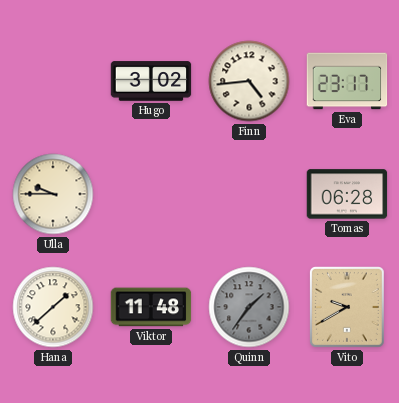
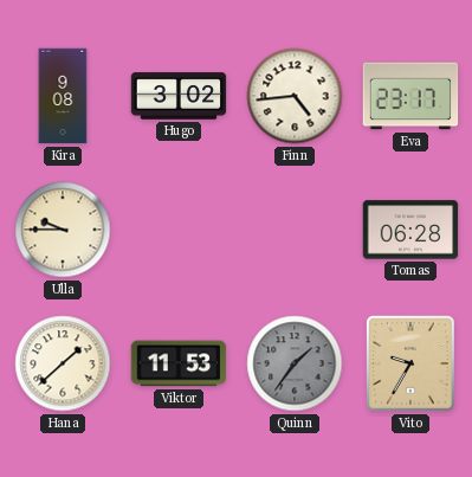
Kira: none -> 9:08 (63, 96)
Viktor: 11:48 -> 11:53 (179, 363)
Vito: 9:40 -> 9:35 (412, 365)
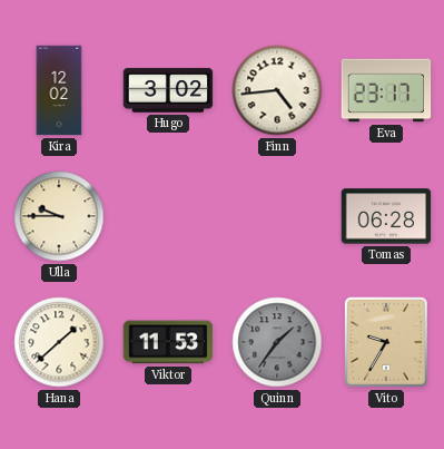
Kira: 9:08 -> 12:02 (59, 90)
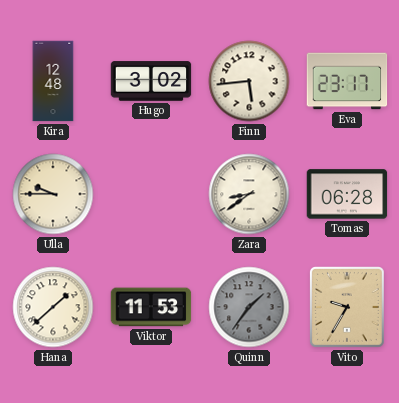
Kira: 12:02 -> 12:48 (53, 81)
Finn: 4:44 -> 5:44 (249, 81)
Zara: none -> 8:39 (249, 194)
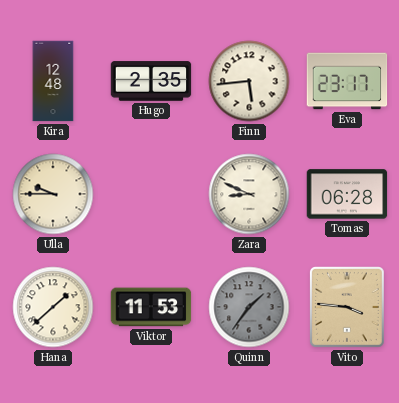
Hugo: 3:02 -> 2:35 (151, 81)
Zara: 8:39 -> 8:49 (249, 194)
Vito: 9:35 -> 3:46 (348, 308)
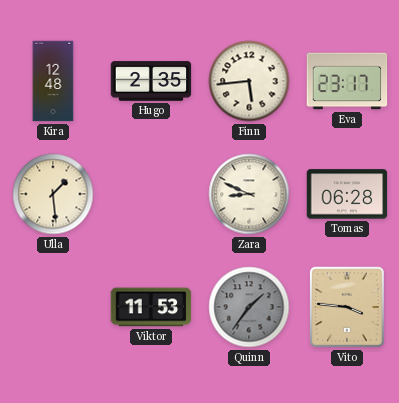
Ulla: 9:45 -> 1:29 (53, 194)
Hana: 1:38 -> none (53, 307)
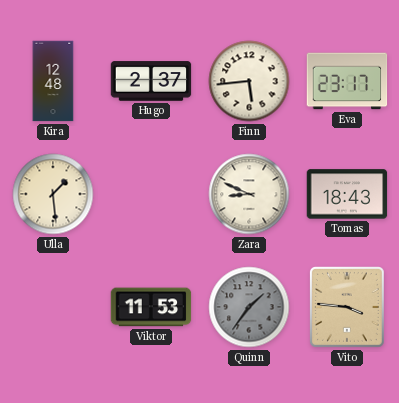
Hugo: 2:35 -> 2:37 (151, 81)
Tomas: 06:28 -> 18:43 (347, 194)
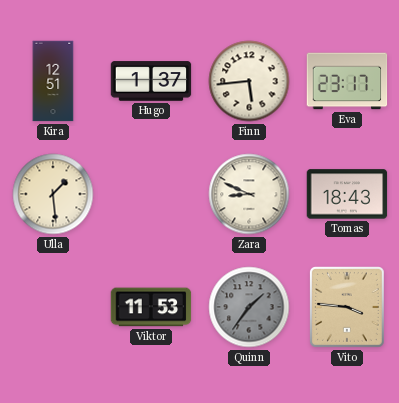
Kira: 12:48 -> 12:51 (53, 81)
Hugo: 2:37 -> 1:37 (151, 81)
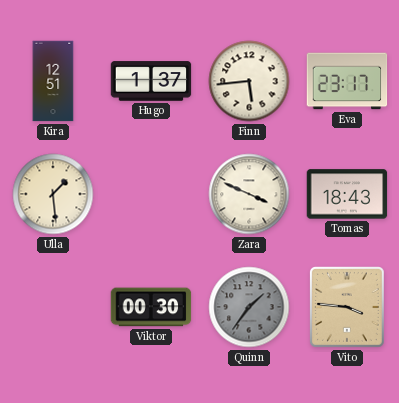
Zara: 8:49 -> 3:49 (249, 194)
Viktor: 11:53 -> 00:30 (151, 307)
